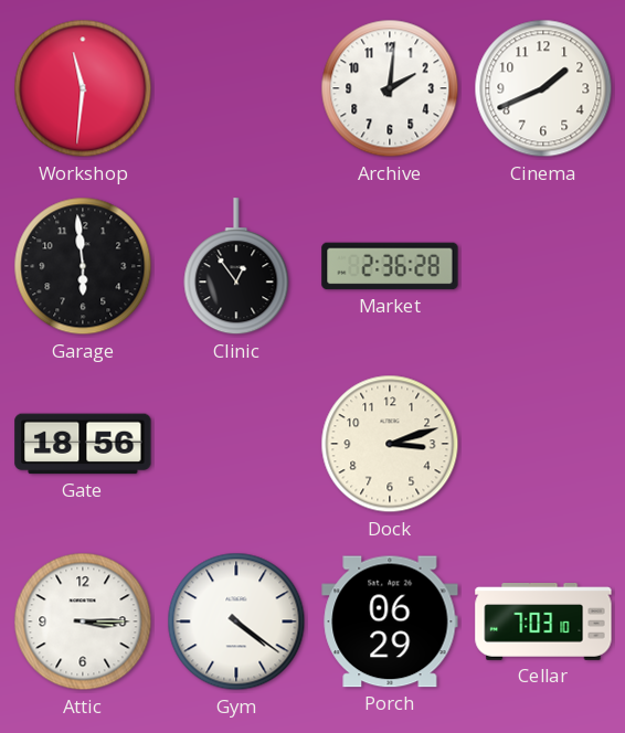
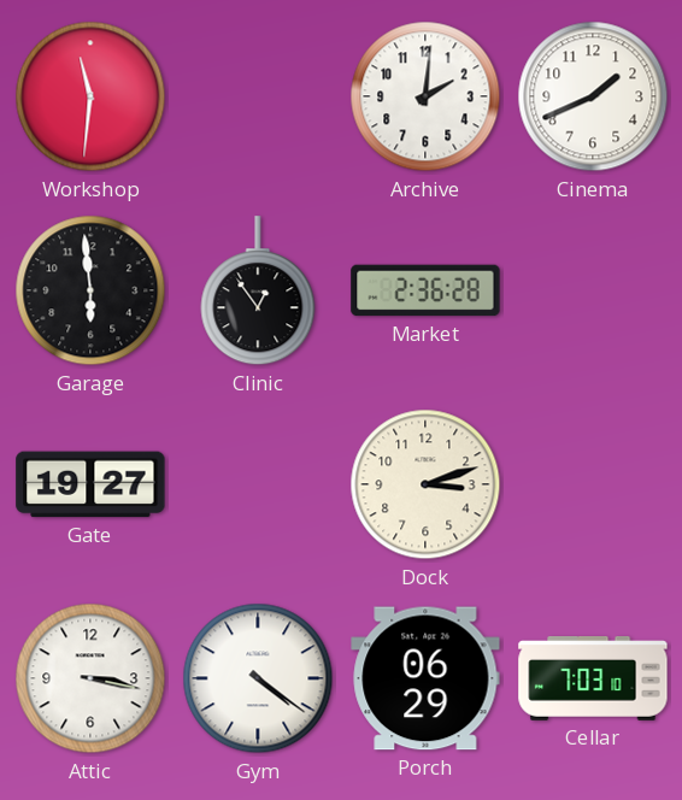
Gate: 18:56 -> 19:27 (90, 484)
Attic: 3:15 -> 3:17 (90, 678)
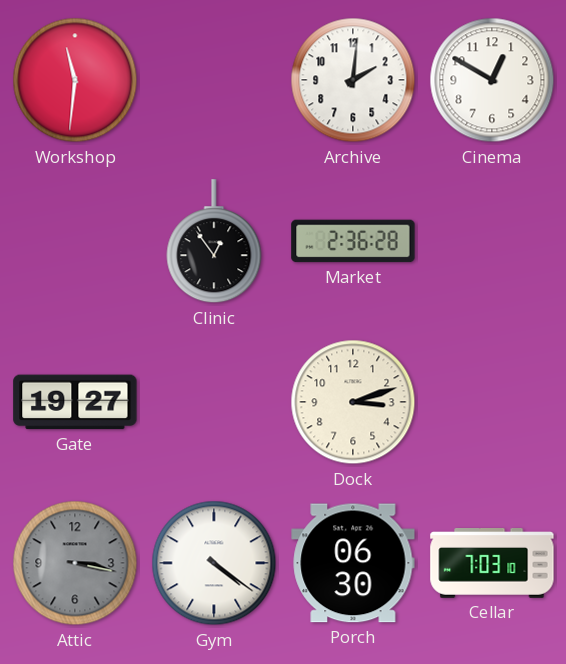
Cinema: 1:41 -> 12:50 (492, 80)
Garage: 5:59 -> none (90, 290)
Attic dial: white -> grey (75, 563)
Porch: 06:29 -> 06:30 (353, 563)
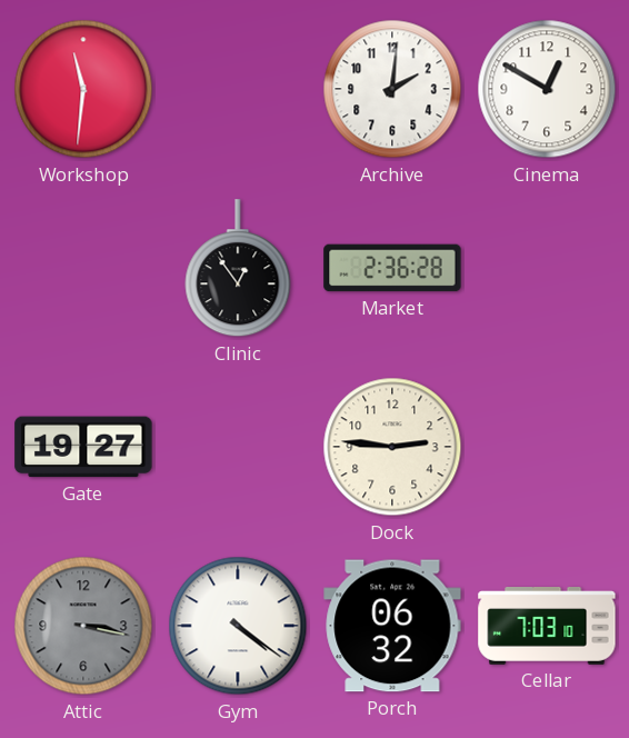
Dock: 3:12 -> 2:46 (392, 447)
Porch: 06:30 -> 06:32 (392, 626)
